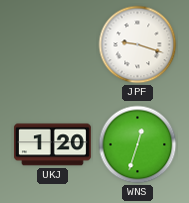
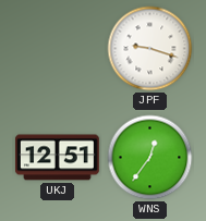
UKJ: 1:20 -> 12:51 (57, 158)
WNS: 12:33 -> 12:36 (150, 158)
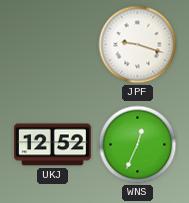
UKJ: 12:51 -> 12:52 (52, 145)
WNS: 12:36 -> 12:34 (138, 145)
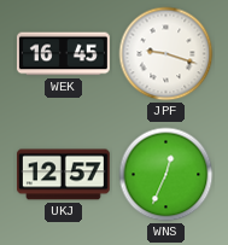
WEK: none -> 16:45 (63, 54)
UKJ: 12:52 -> 12:57 (63, 175)
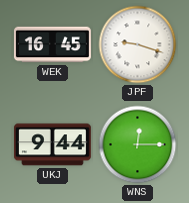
UKJ: 12:57 -> 9:44 (52, 145)
WNS: 12:34 -> 12:15 (138, 145)
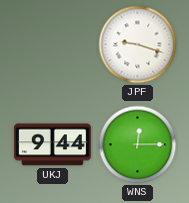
WEK: 16:45 -> none (52, 45)
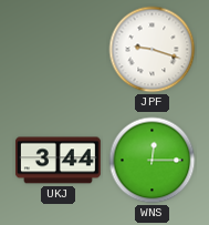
UKJ: 9:44 -> 3:44 (58, 161)
